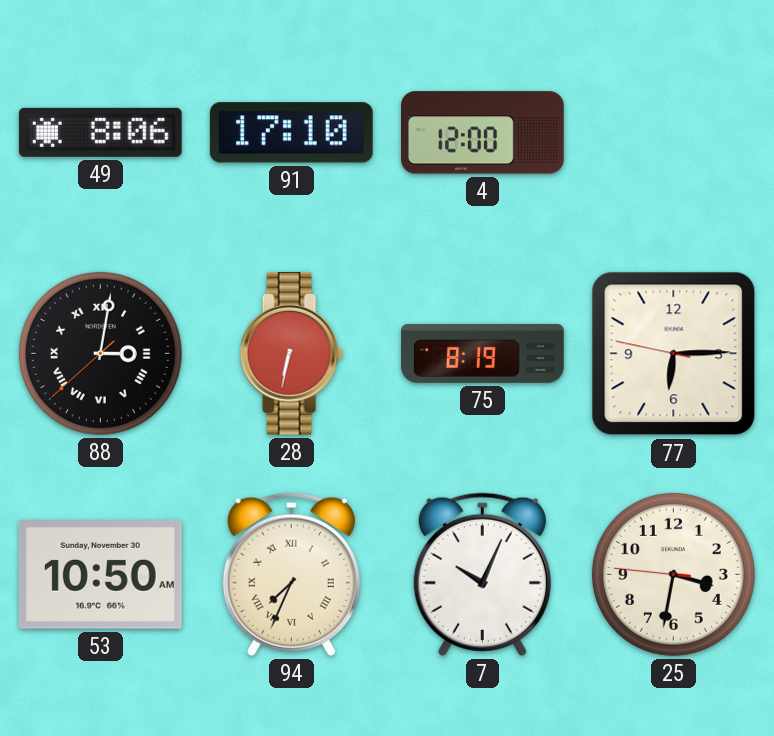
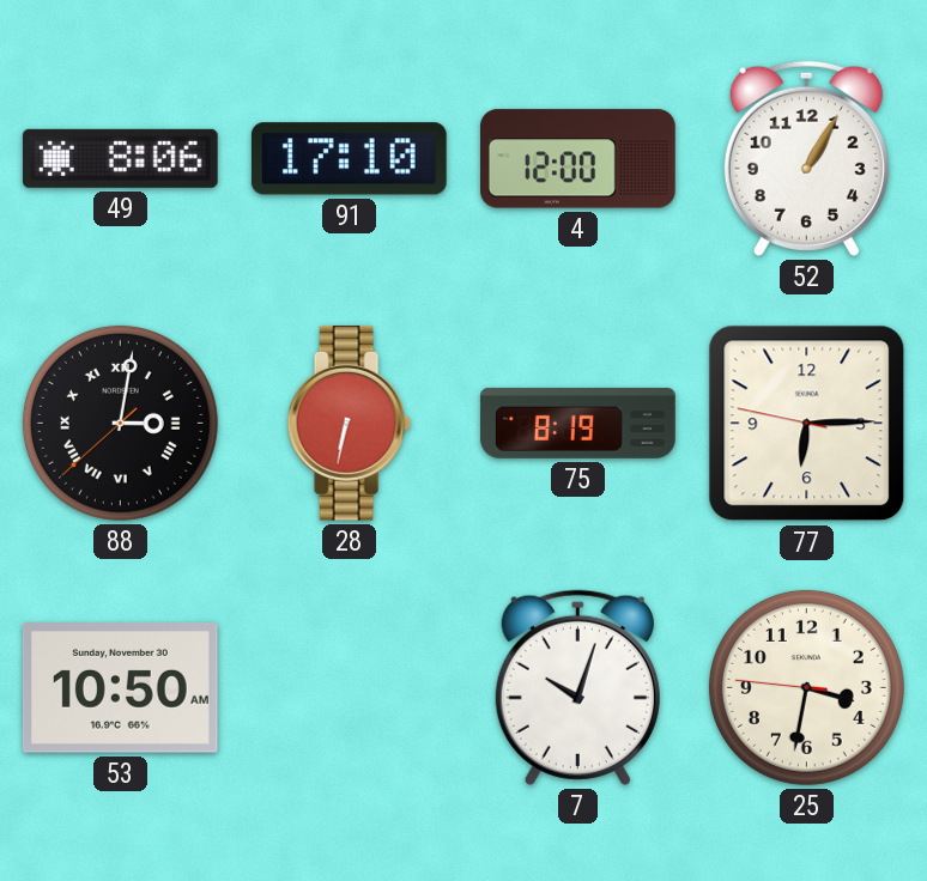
52: none -> 1:05 (806, 158)
94: 7:34 -> none (291, 574)
7: 10:04 -> 10:03 (577, 687)
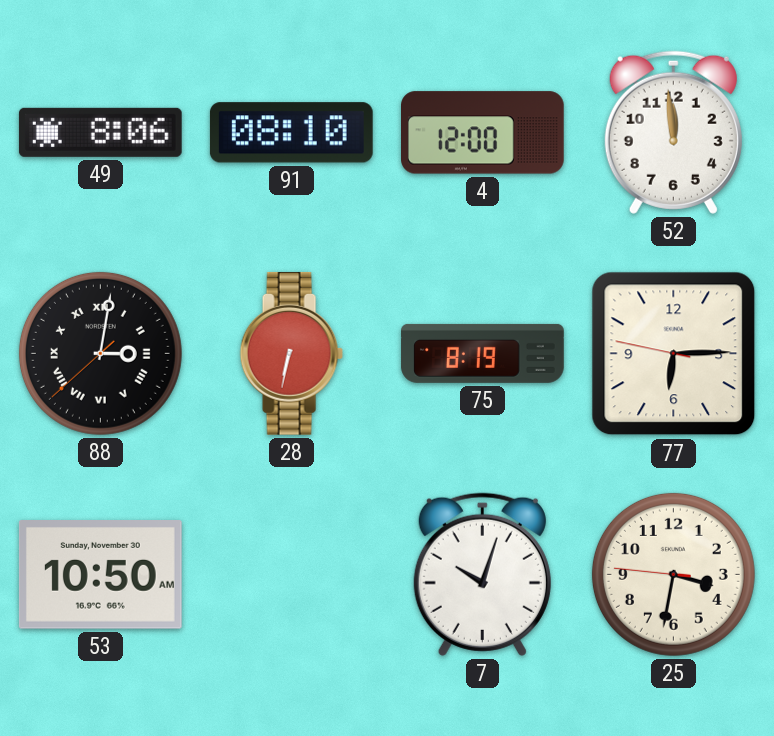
91: 17:10 -> 08:10 (291, 133)
52: 1:05 -> 11:59 (673, 132)
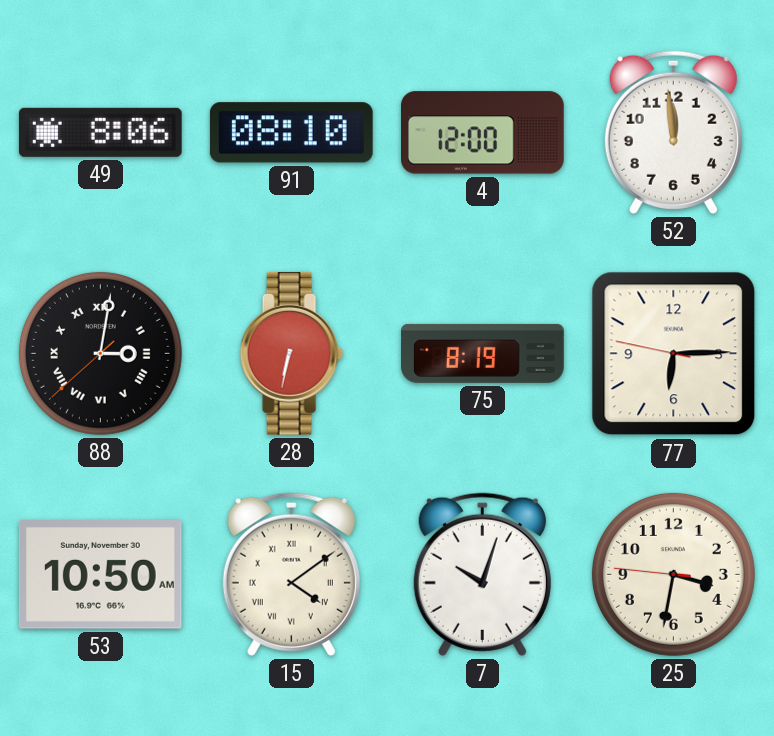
15: none -> 4:09 (291, 574)
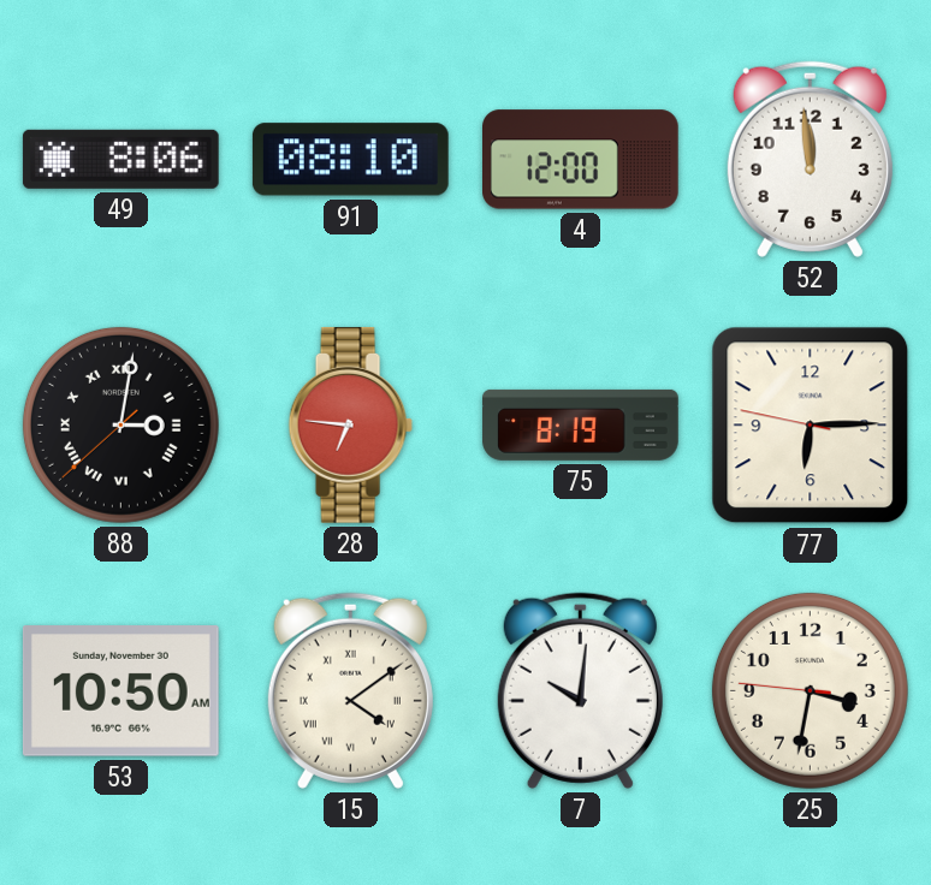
28: 6:32 -> 6:46 (350, 426)
7: 10:03 -> 10:01 (580, 690)
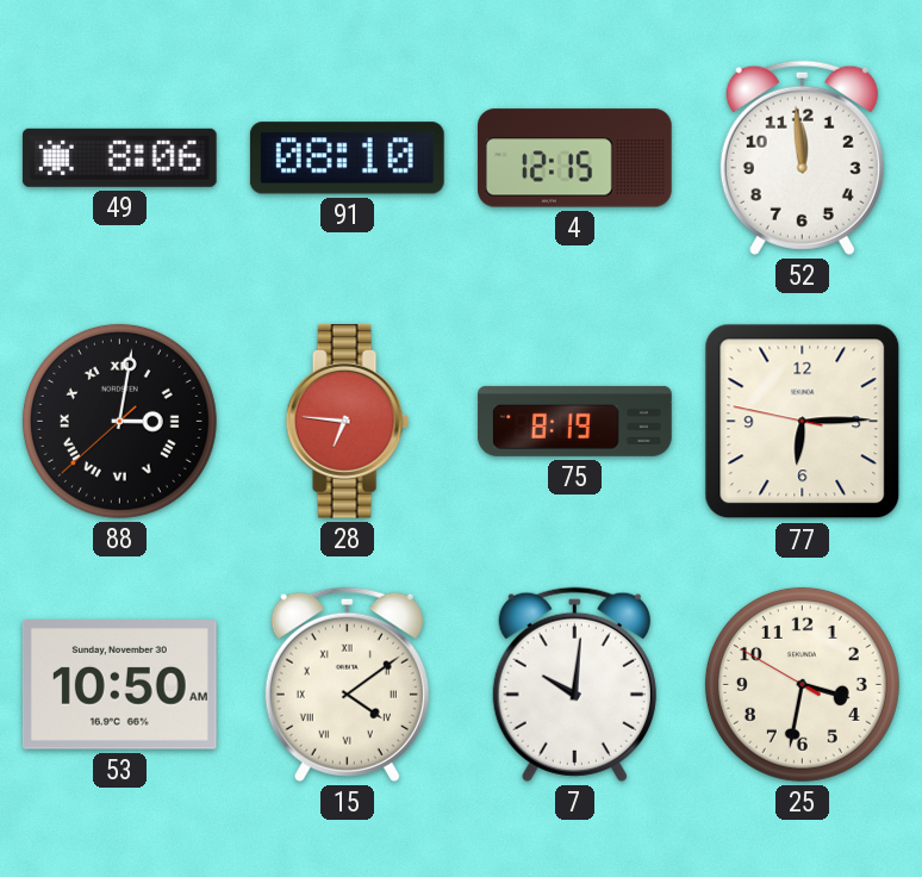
4: 12:00 -> 12:15 (575, 158)
25: 3:31:46 -> 3:31:50 (802, 684)
